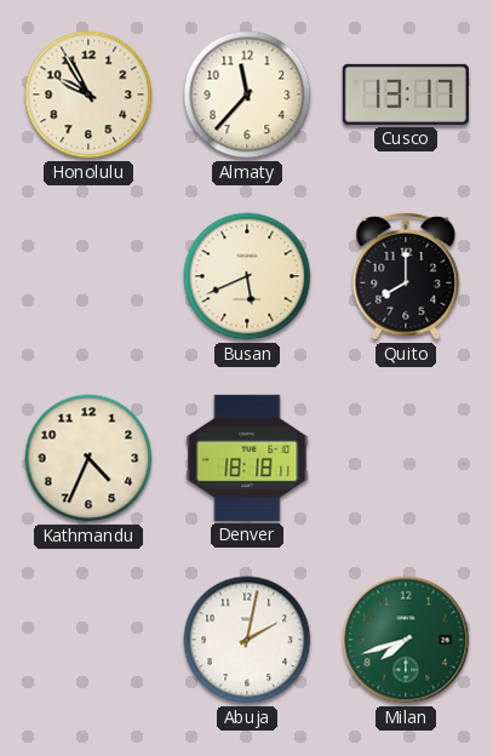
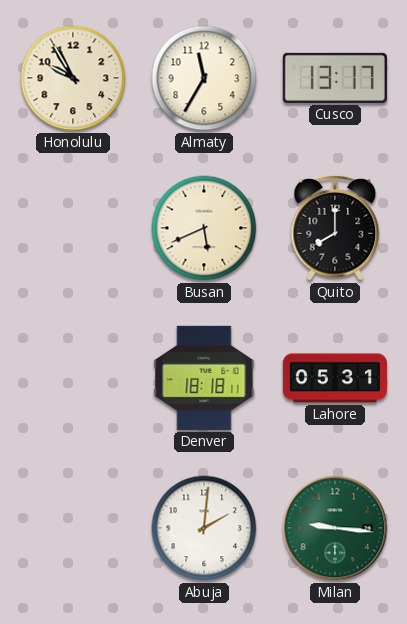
Almaty: 11:37 -> 11:35 (204, 78)
Kathmandu: 4:34 -> none (88, 458)
Lahore: none -> 05:31 (335, 378)
Abuja: 2:02 -> 2:01 (204, 528)
Milan: 7:42 -> 9:16 (335, 528)
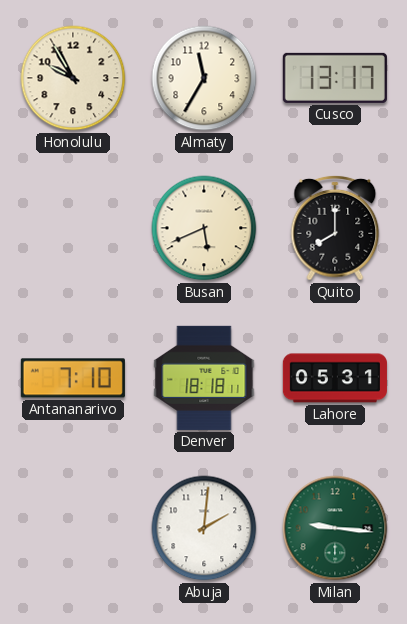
Antananarivo: none -> 7:10 (73, 378)
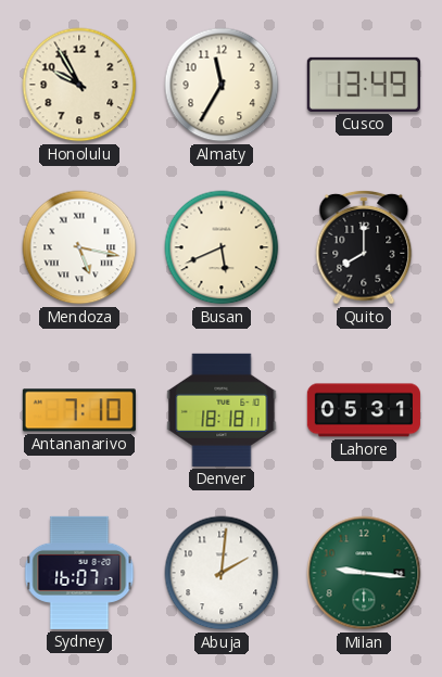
Cusco: 13:17 -> 13:49 (364, 85)
Mendoza: none -> 5:17 (79, 247)
Sydney: none -> 16:07 (79, 573)
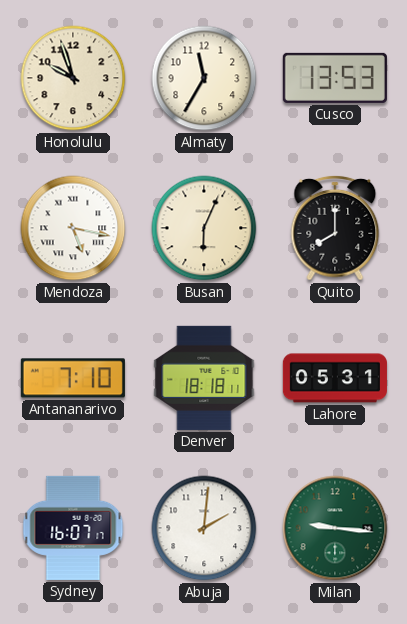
Honolulu: 9:55 -> 9:57 (73, 78)
Cusco: 13:49 -> 13:53 (335, 78)
Busan: 5:41 -> 6:04 (204, 228)
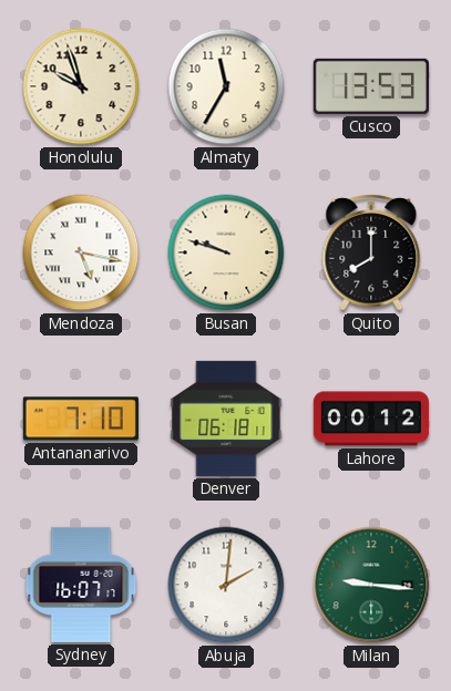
Busan: 6:04 -> 9:48 (226, 252)
Denver: 18:18 -> 06:18 (226, 419)
Lahore: 05:31 -> 00:12 (371, 419)
